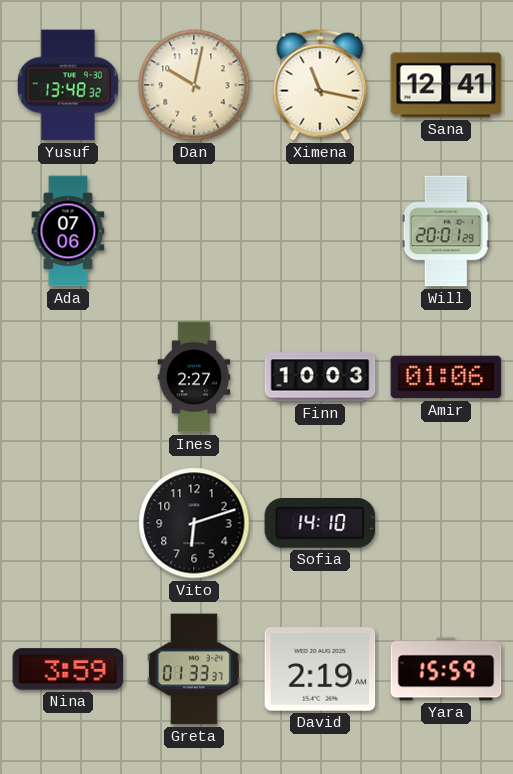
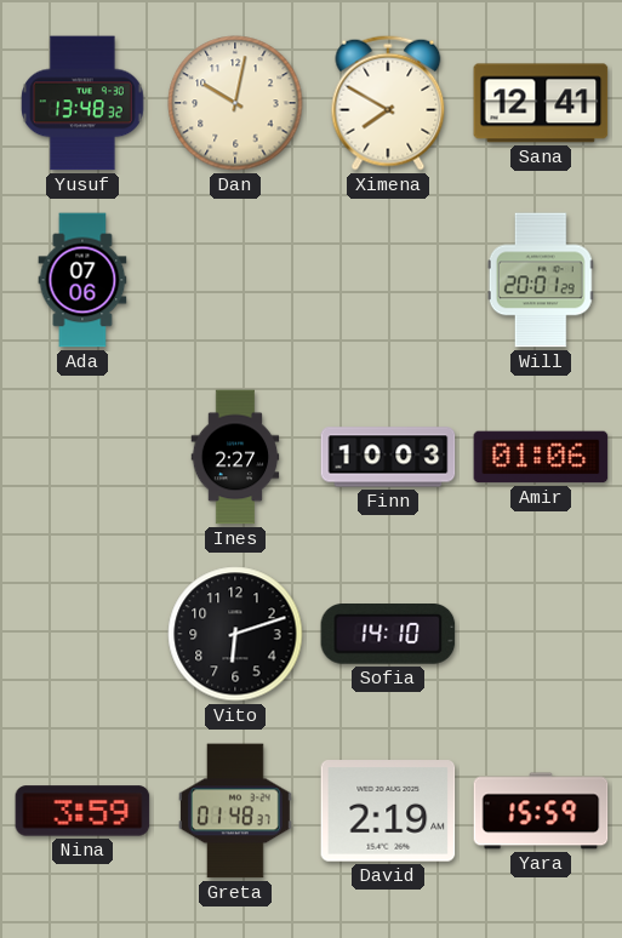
Ximena: 11:17 -> 7:50 (388, 103)
Greta: 01:33 -> 01:48 (235, 811)
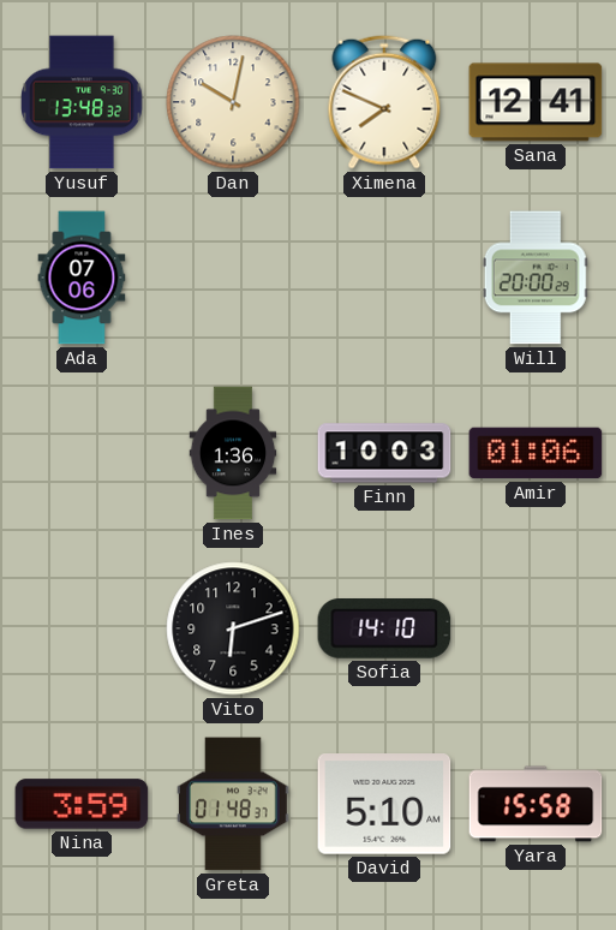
Ximena: 7:50 -> 7:49 (384, 102)
Will: 20:01 -> 20:00 (536, 278)
Ines: 2:27 -> 1:36 (233, 453)
David: 2:19 -> 5:10 (384, 804)
Yara: 15:59 -> 15:58 (536, 804)
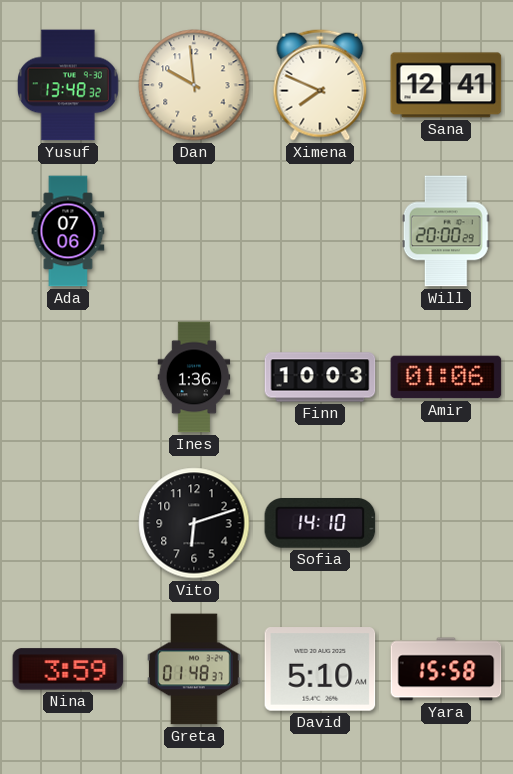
Dan: 10:02 -> 9:59 (194, 85)
